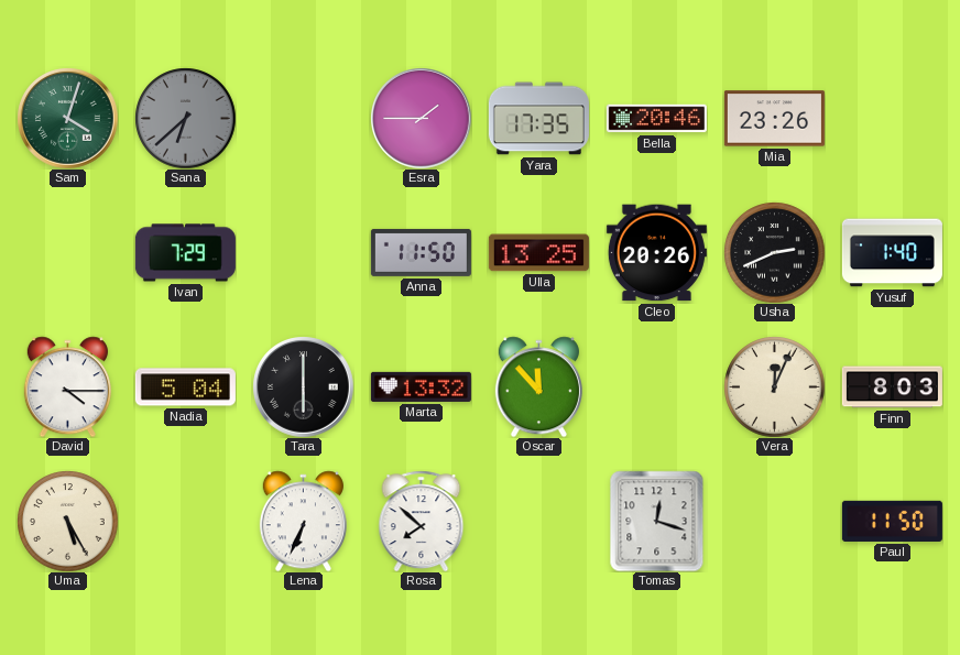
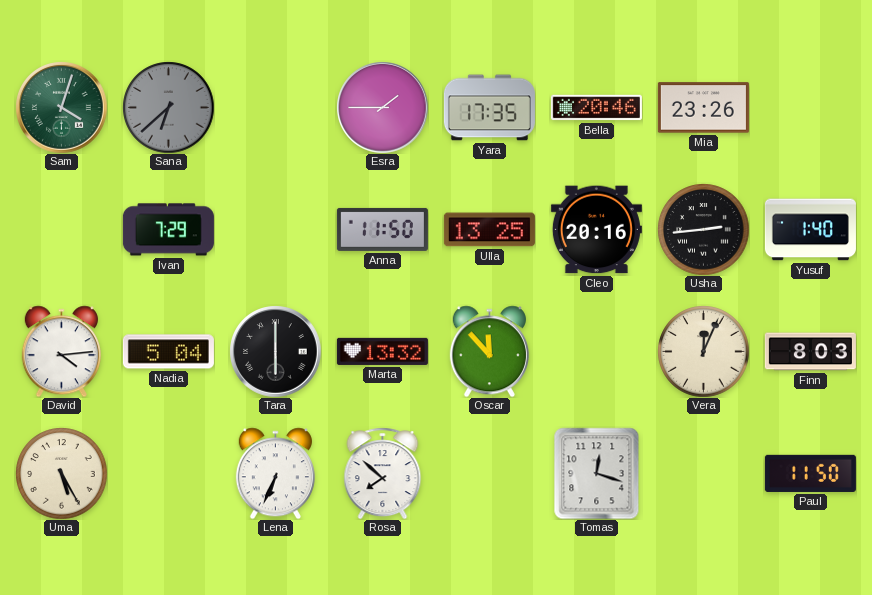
Cleo: 20:26 -> 20:16 (596, 230)
Usha: 2:41 -> 2:44 (703, 229)
David: 4:15 -> 4:14 (61, 351)
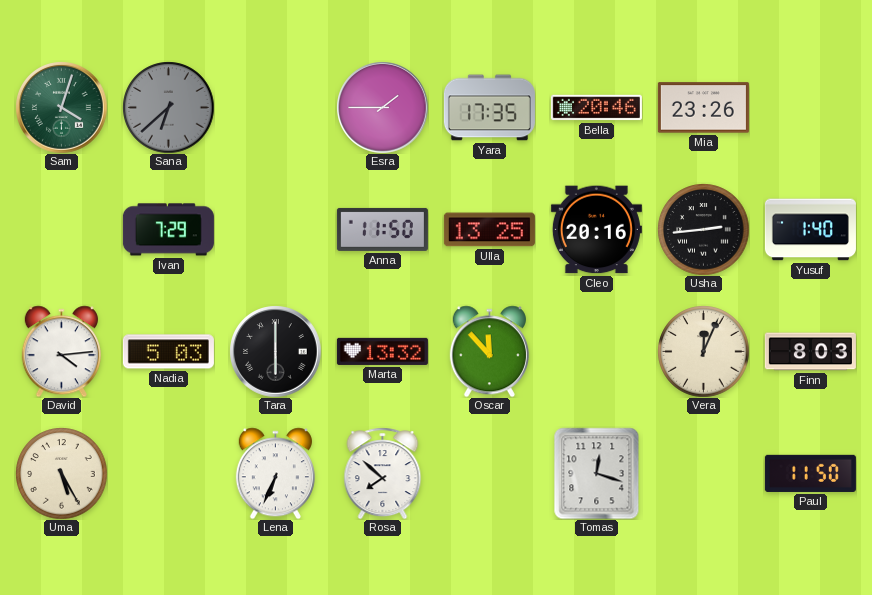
Nadia: 5:04 -> 5:03 (168, 352)
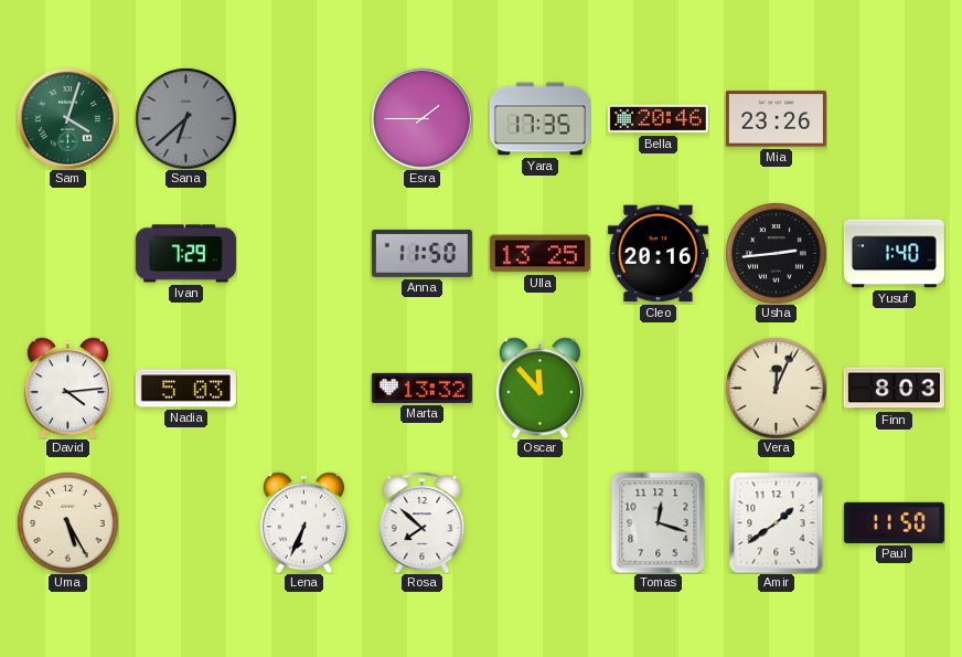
Tara: 6:00 -> none (275, 351)
Amir: none -> 1:39 (777, 522)
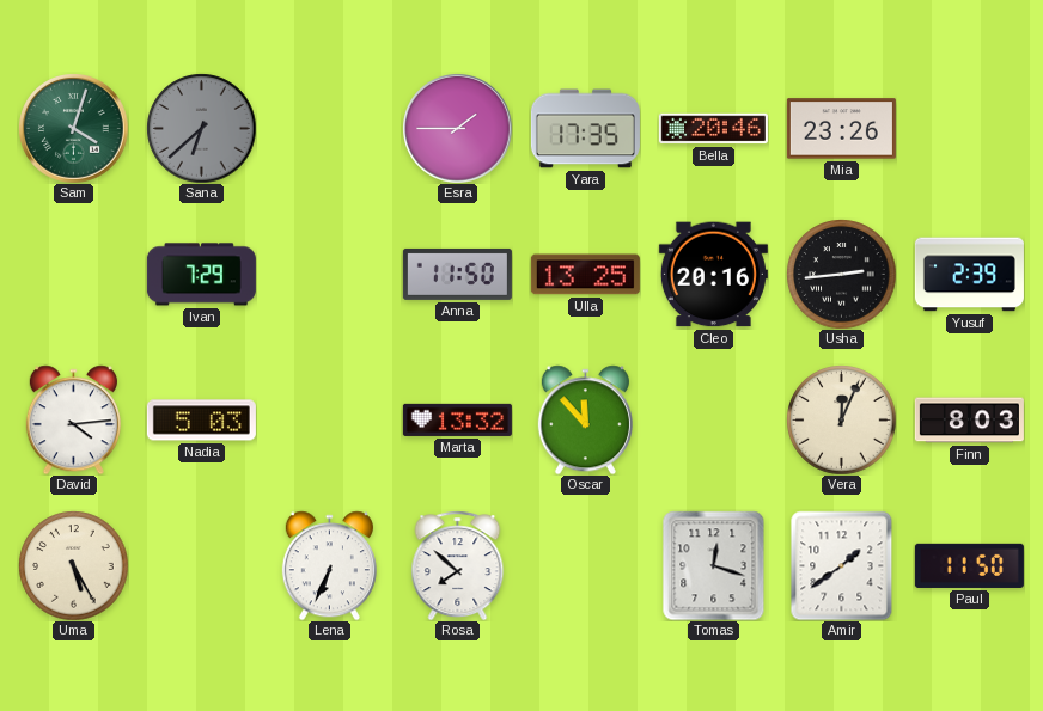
Yusuf: 1:40 -> 2:39 (969, 275)
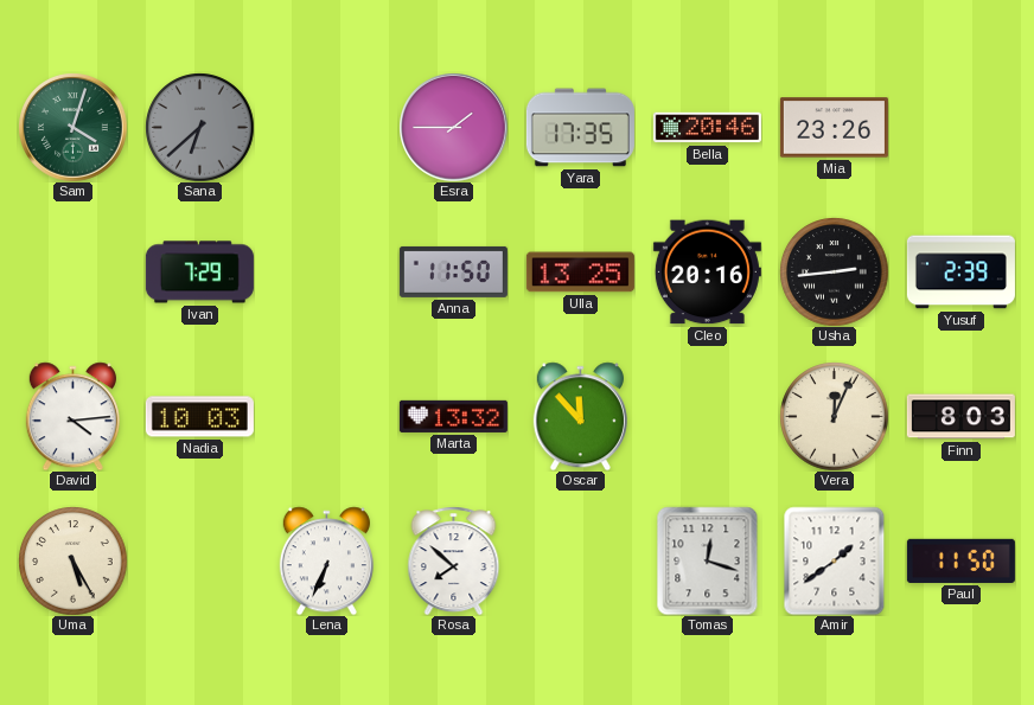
Nadia: 5:03 -> 10:03 (199, 417)
